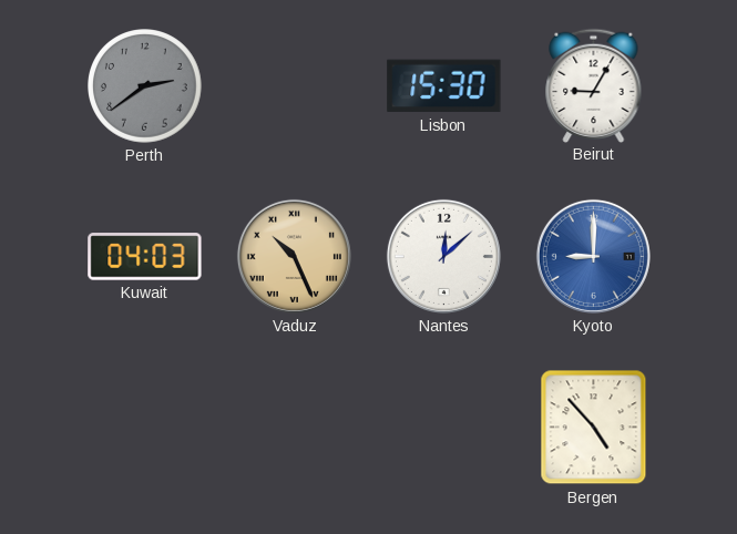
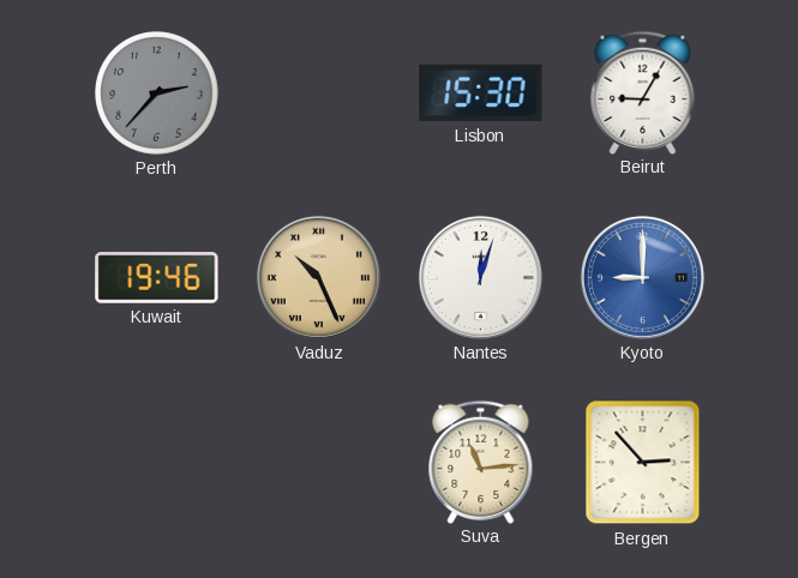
Perth: 2:39 -> 2:37 (157, 94)
Kuwait: 04:03 -> 19:46 (157, 278)
Nantes: 12:08 -> 12:03 (480, 277)
Suva: none -> 11:14 (481, 462)
Bergen: 4:53 -> 2:53 (643, 463)
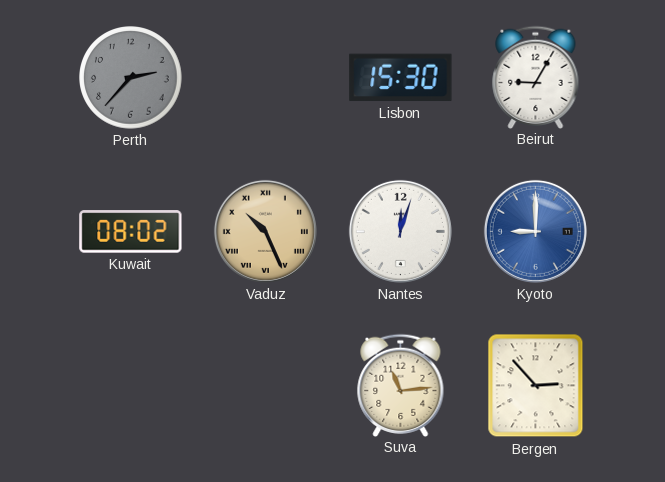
Kuwait: 19:46 -> 08:02 (131, 232)
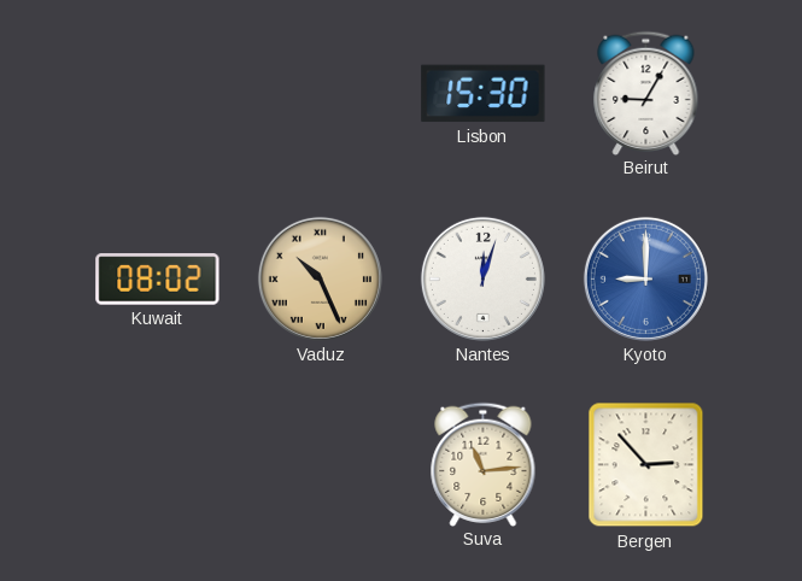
Perth: 2:37 -> none (131, 78)
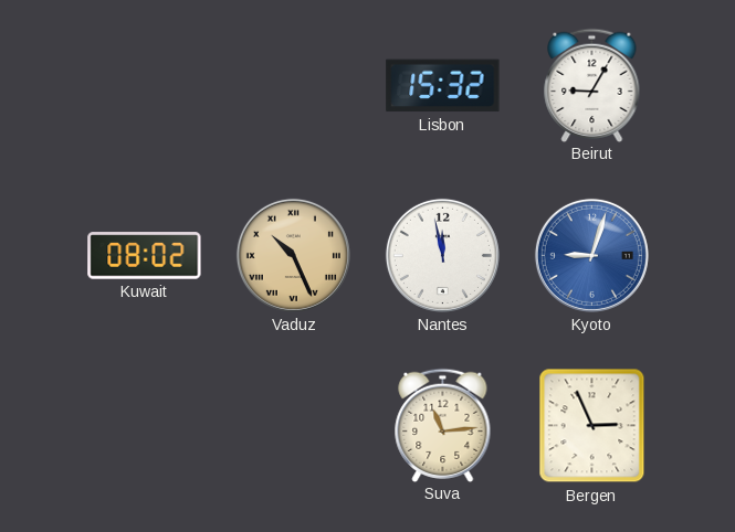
Lisbon: 15:30 -> 15:32 (443, 86)
Nantes: 12:03 -> 11:58 (442, 255)
Kyoto: 9:00 -> 9:03 (591, 255)
Bergen: 2:53 -> 2:56 (592, 426)
